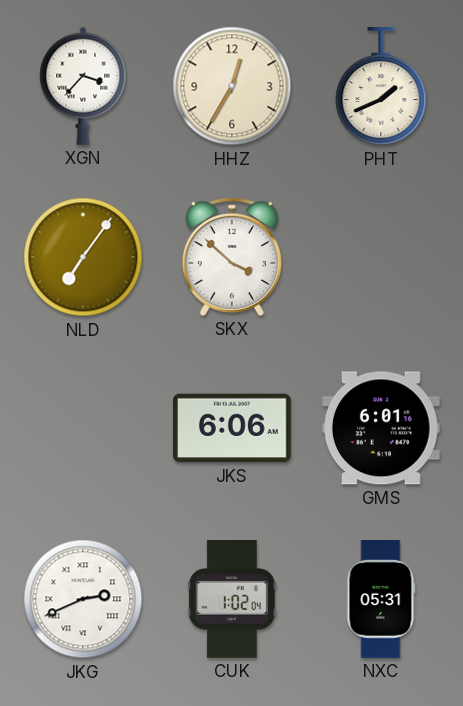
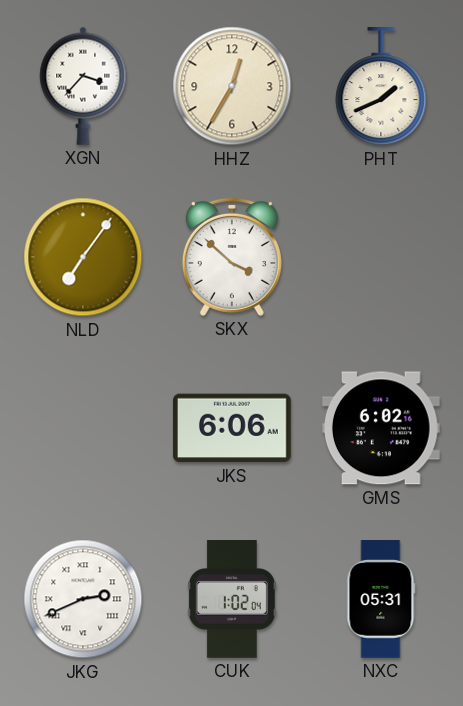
GMS: 6:01 -> 6:02 (381, 428)
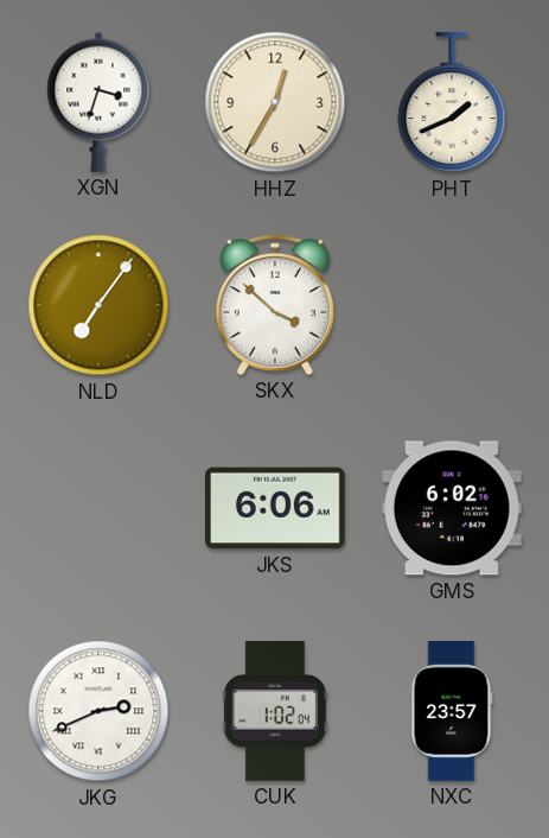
XGN: 3:37 -> 3:33 (98, 102)
NXC: 05:31 -> 23:57 (452, 711)
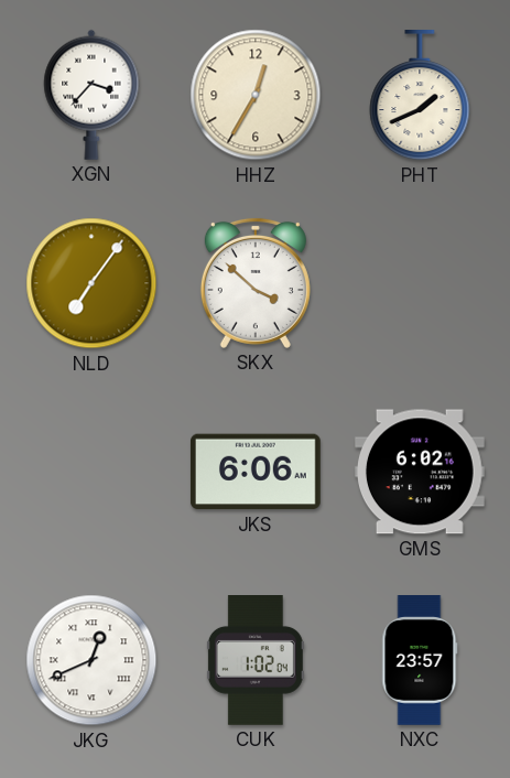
XGN: 3:33 -> 3:37 (91, 95)
JKG: 2:41 -> 12:41 (91, 660)
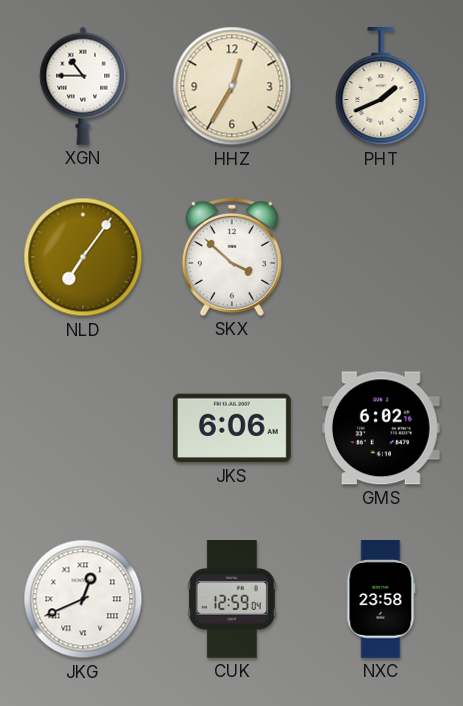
XGN: 3:37 -> 10:45 (83, 86)
CUK: 1:02 -> 12:59 (232, 600)
NXC: 23:57 -> 23:58 (381, 599)
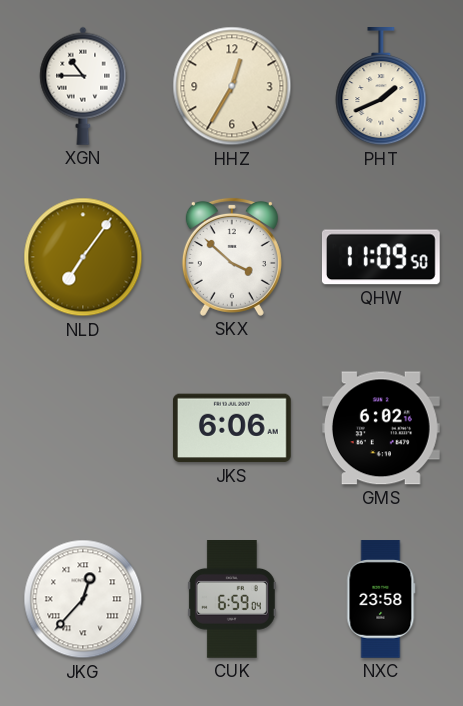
QHW: none -> 11:09 (381, 257)
JKG: 12:41 -> 12:37 (83, 599)
CUK: 12:59 -> 6:59 (232, 600)
